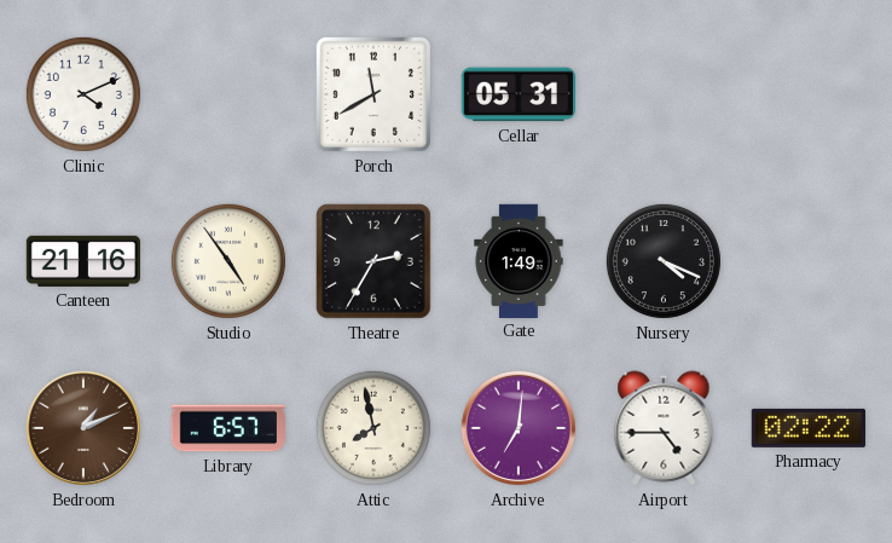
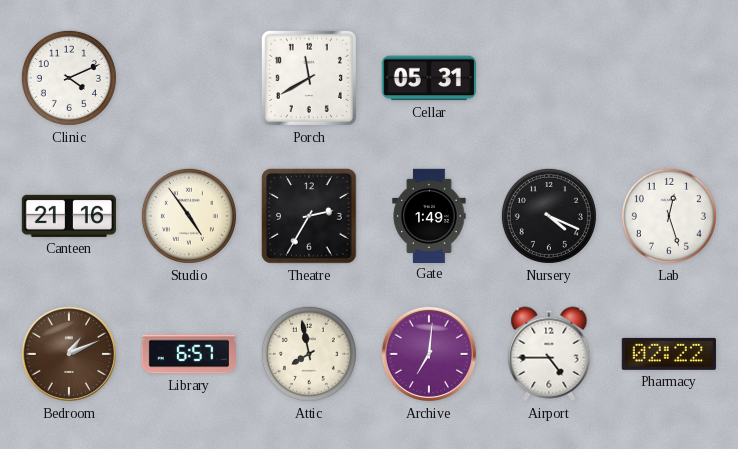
Lab: none -> 12:27 (669, 216)
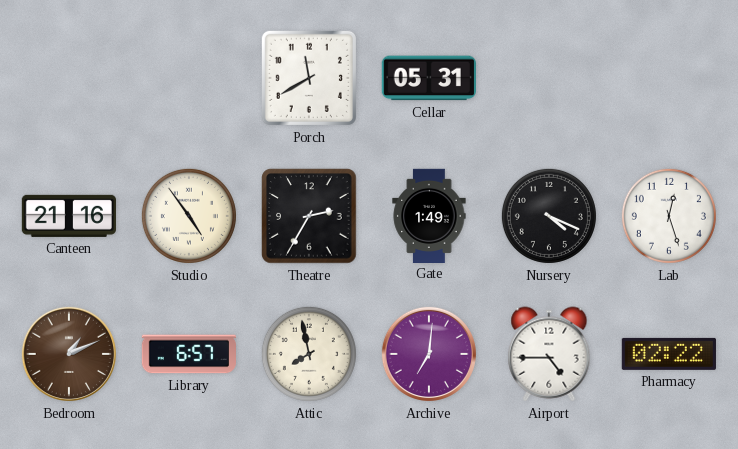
Clinic: 4:11 -> none (69, 78)
